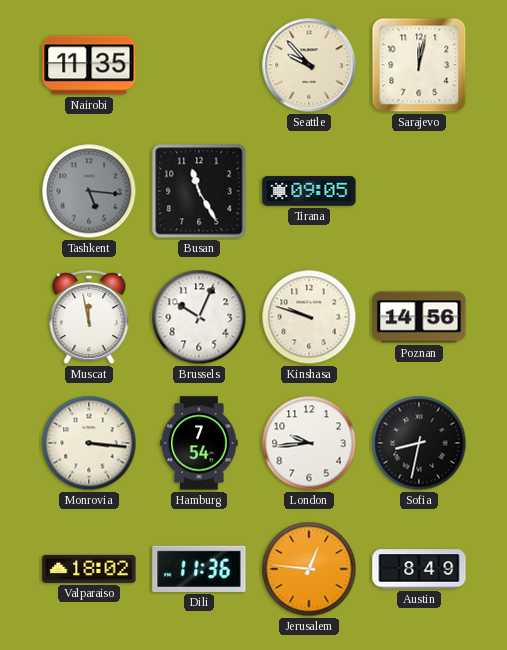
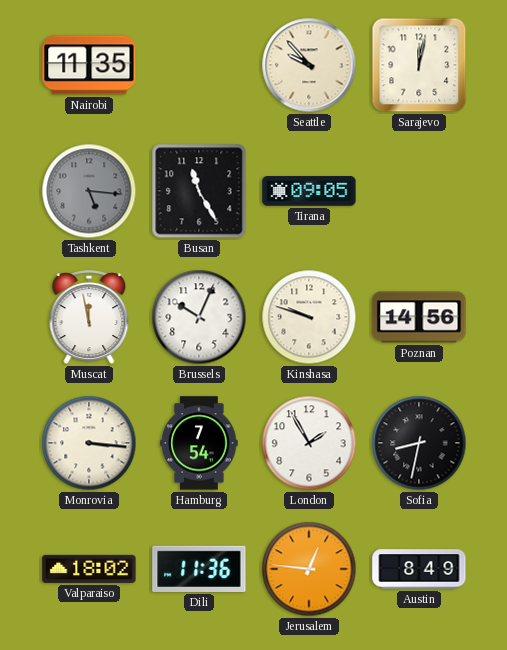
London: 9:44 -> 1:55 (309, 443)
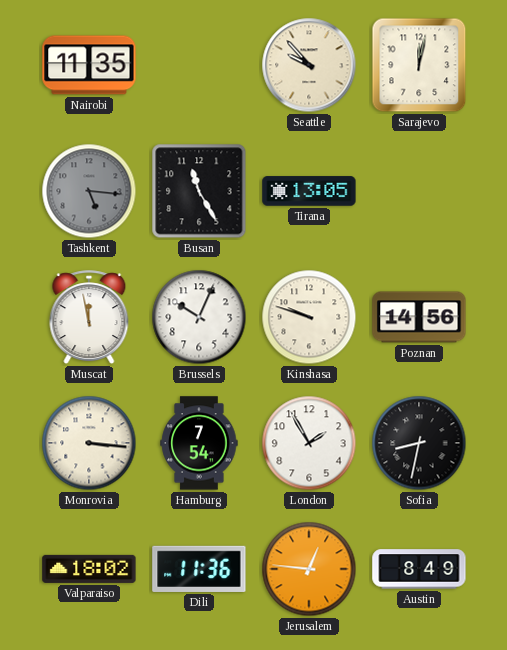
Tirana: 09:05 -> 13:05 (309, 191)
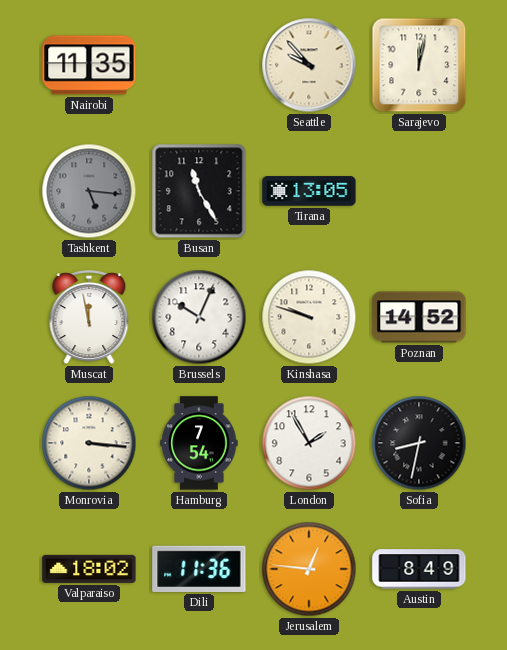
Poznan: 14:56 -> 14:52 (419, 317)
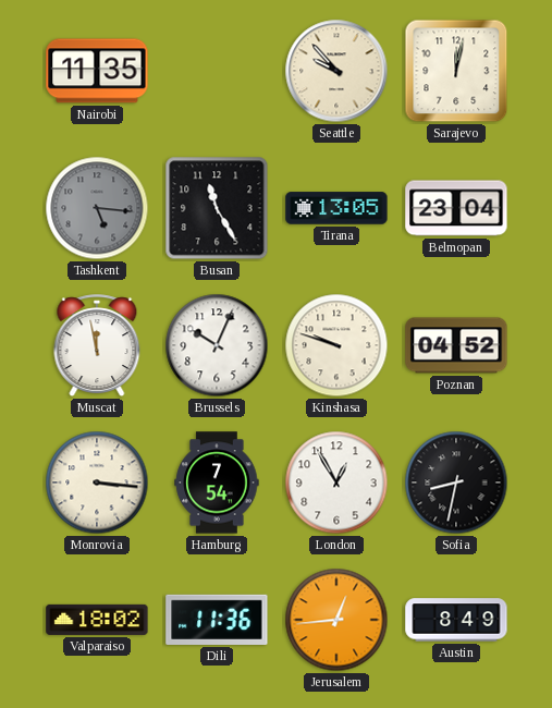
Belmopan: none -> 23:04 (456, 208)
Poznan: 14:52 -> 04:52 (456, 345)
London: 1:55 -> 12:55 (336, 483)
Jerusalem: 12:46 -> 12:44 (336, 620)
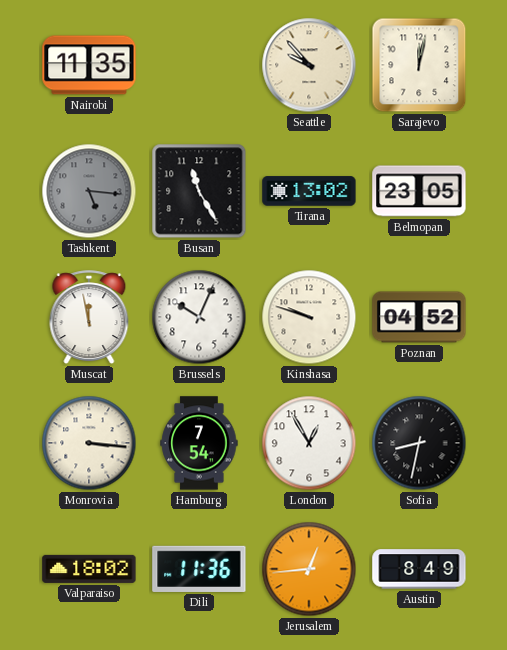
Tirana: 13:05 -> 13:02 (309, 191)
Belmopan: 23:04 -> 23:05 (419, 191)
